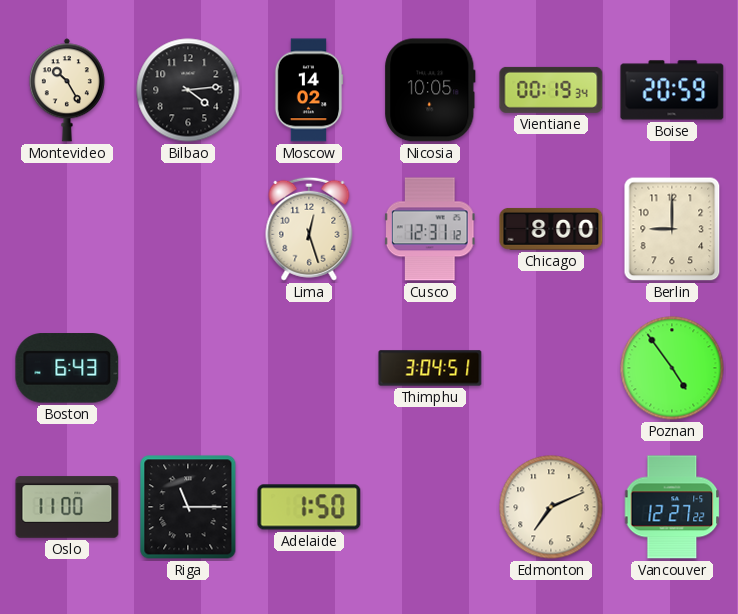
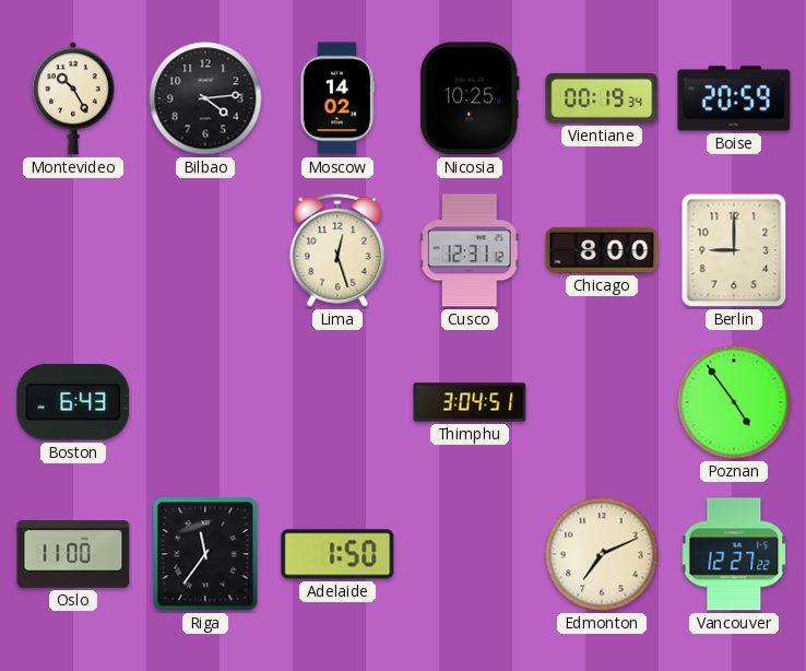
Nicosia: 10:05 -> 10:25 (470, 98)
Riga: 11:15 -> 11:36 (205, 554)
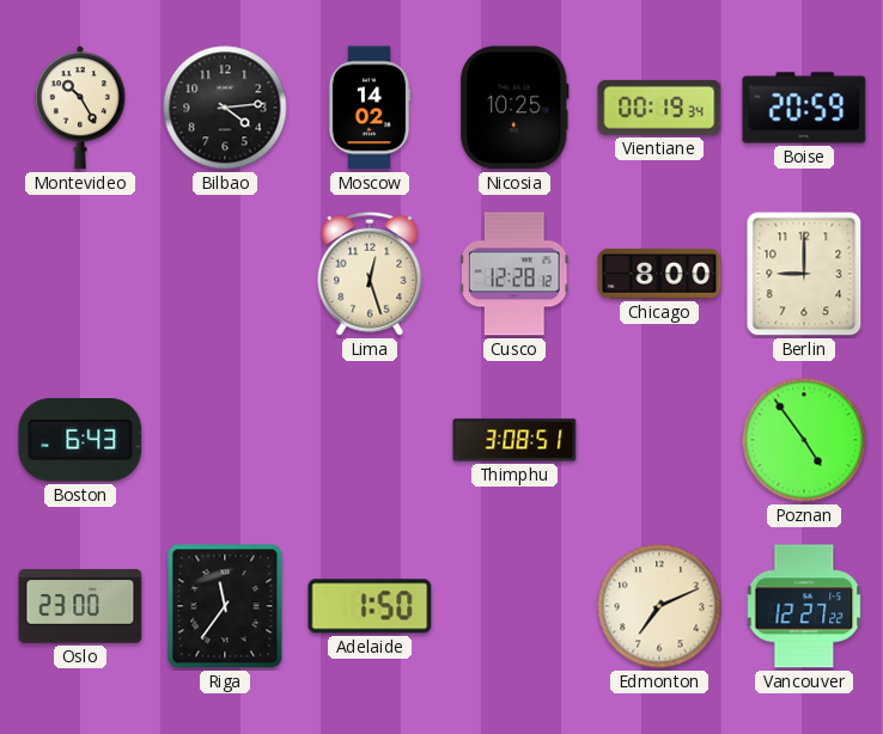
Cusco: 12:31 -> 12:28 (514, 274)
Thimphu: 3:04 -> 3:08 (514, 440)
Oslo: 11:00 -> 23:00 (80, 606)
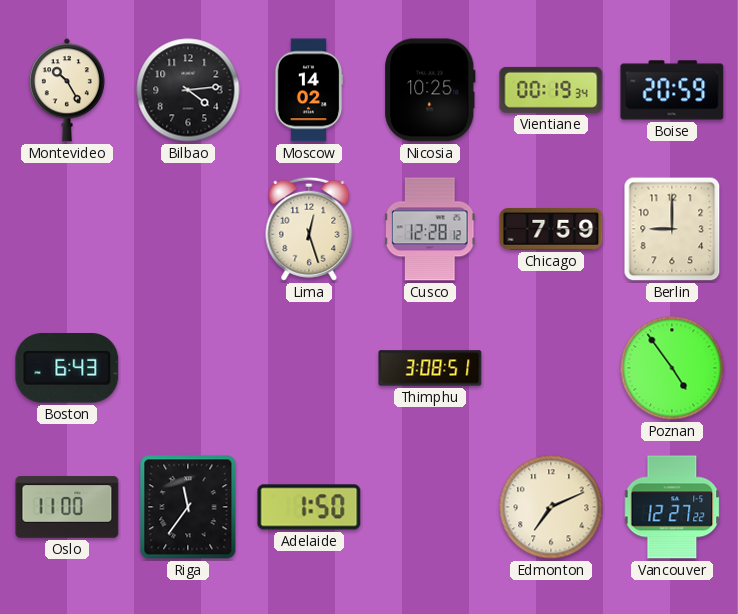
Chicago: 8:00 -> 7:59 (551, 229)
Oslo: 23:00 -> 11:00 (67, 507)
